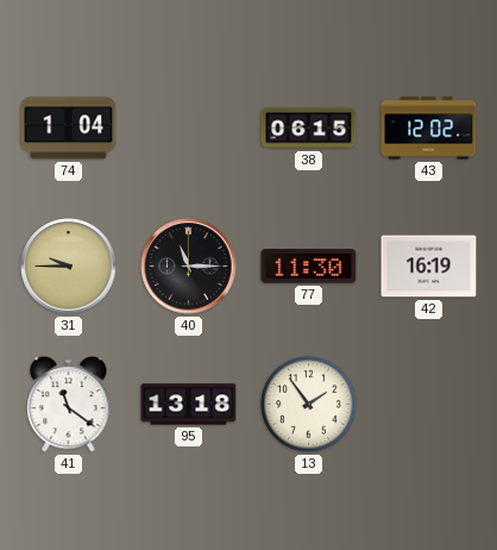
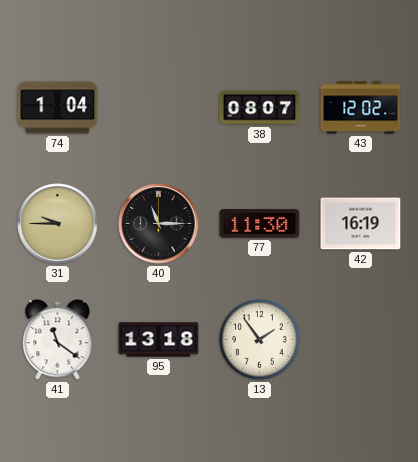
38: 06:15 -> 08:07 (260, 108)
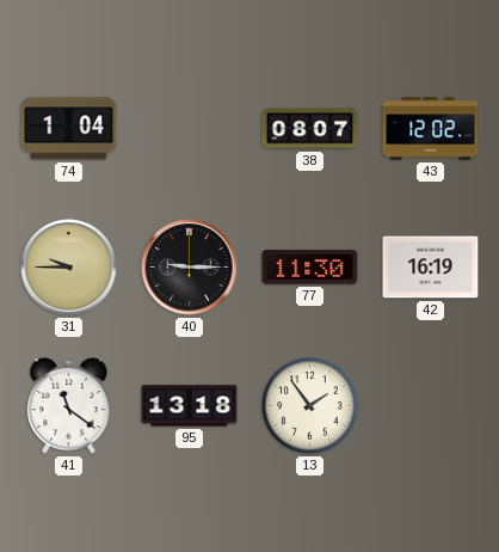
40: 11:15 -> 9:15 (190, 268)
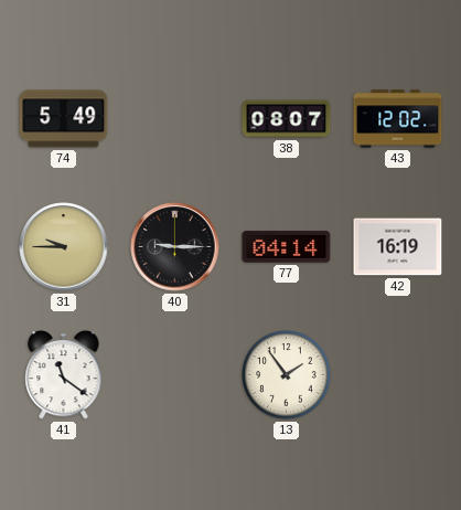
74: 1:04 -> 5:49 (64, 119)
77: 11:30 -> 04:14 (287, 247)
95: 13:18 -> none (190, 406)
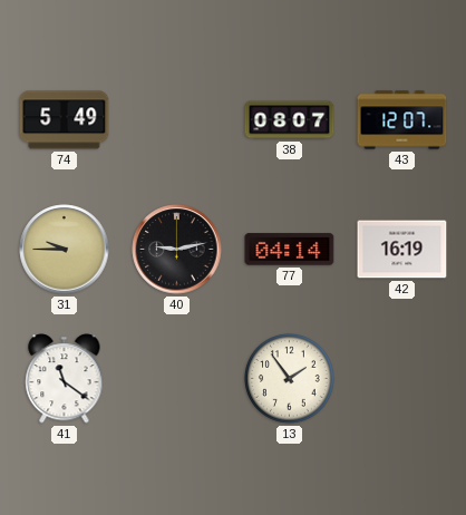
43: 12:02 -> 12:07 (402, 120)
40: 9:15 -> 9:13 (177, 250)
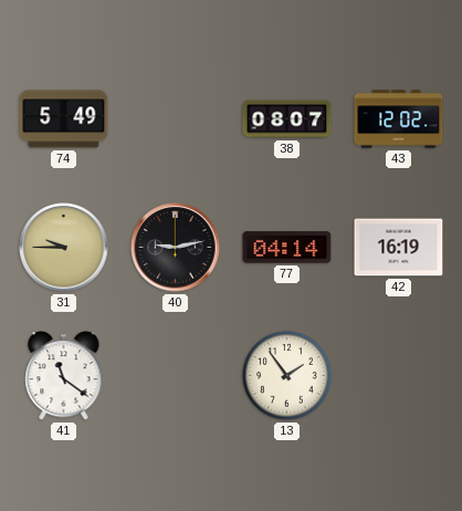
43: 12:07 -> 12:02 (399, 119)
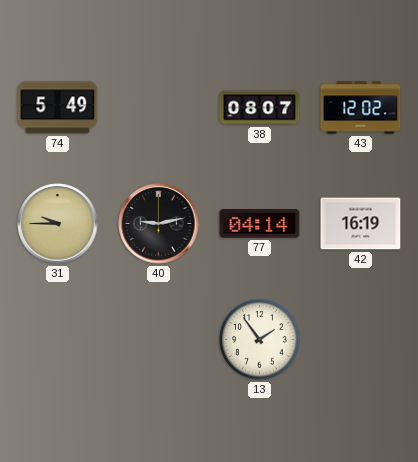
41: 11:21 -> none (64, 376)
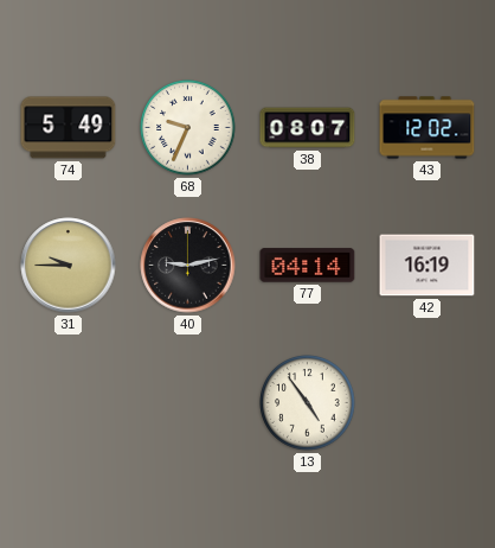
68: none -> 9:34 (188, 128)
13: 1:54 -> 4:54 (308, 403)
